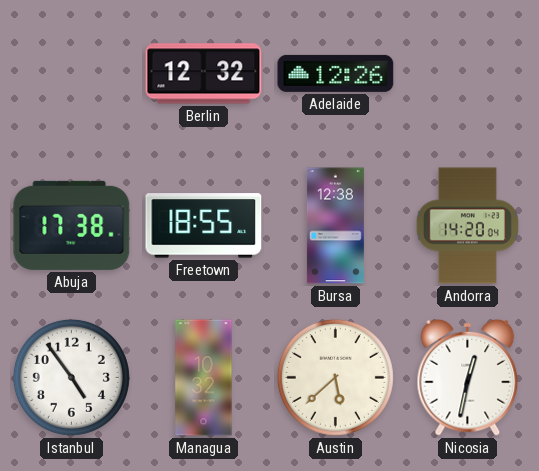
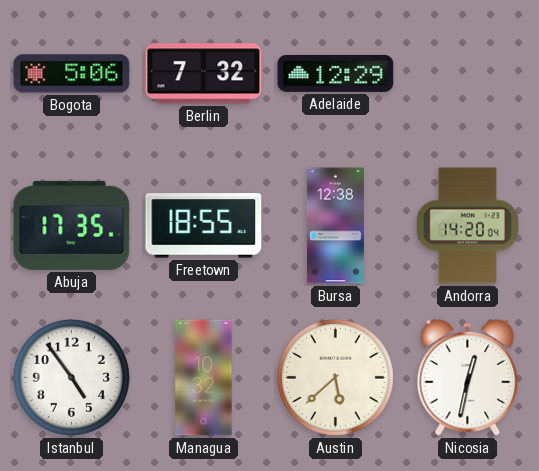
Bogota: none -> 5:06 (72, 74)
Berlin: 12:32 -> 7:32 (204, 74)
Adelaide: 12:26 -> 12:29 (336, 73)
Abuja: 17:38 -> 17:35 (72, 225)
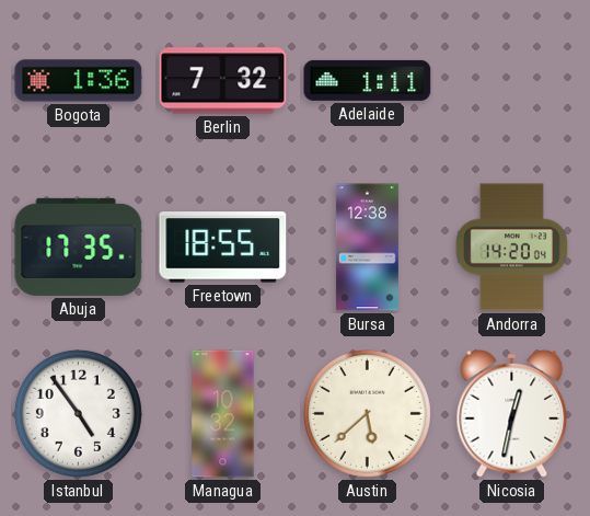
Bogota: 5:06 -> 1:36 (79, 81)
Adelaide: 12:29 -> 1:11 (368, 80)
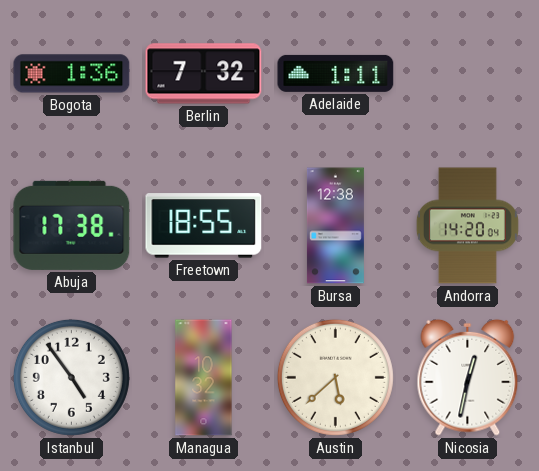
Abuja: 17:35 -> 17:38 (72, 225)
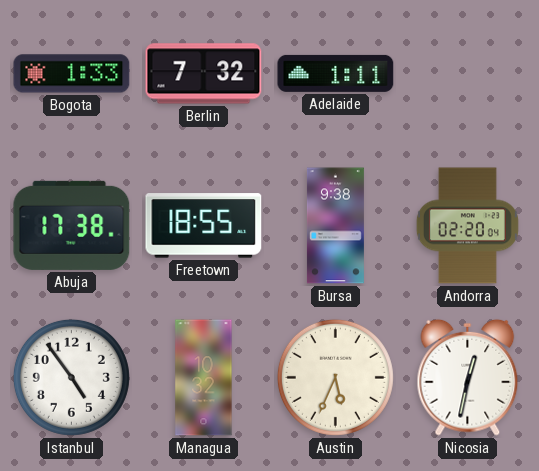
Bogota: 1:36 -> 1:33 (72, 74)
Bursa: 12:38 -> 9:38 (335, 226)
Andorra: 14:20 -> 02:20 (467, 226)
Austin: 5:38 -> 5:34 (335, 377)
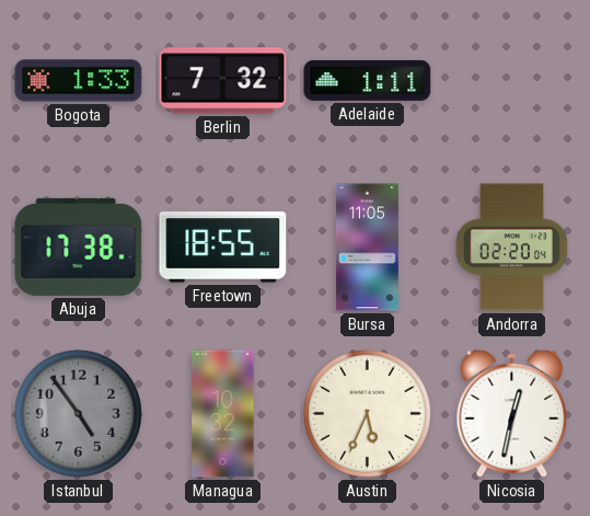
Bursa: 9:38 -> 11:05 (367, 248)
Istanbul dial: white -> grey (78, 413)
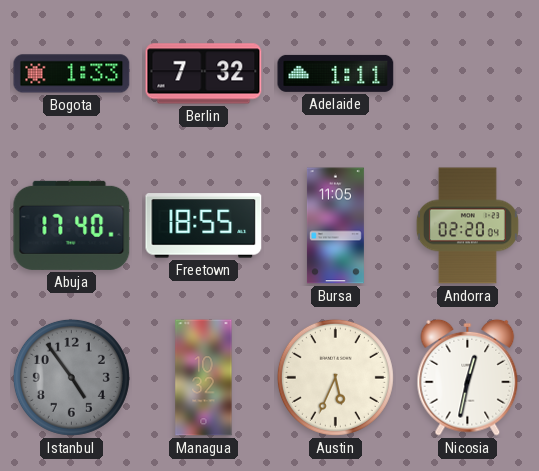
Abuja: 17:38 -> 17:40 (72, 225)
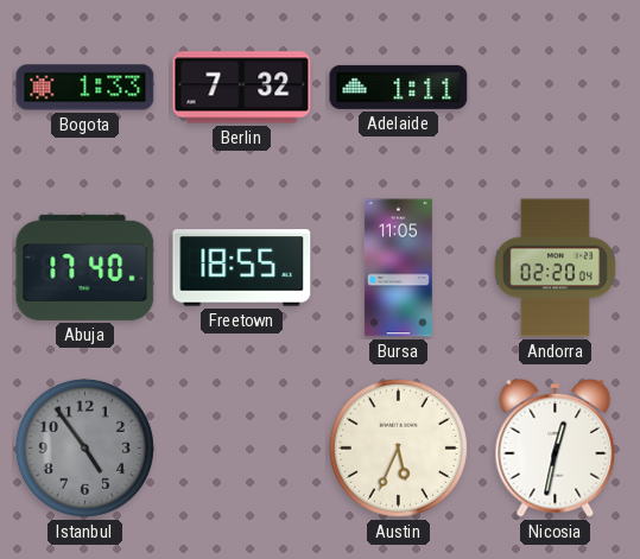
Managua: 10:32 -> none (204, 378)
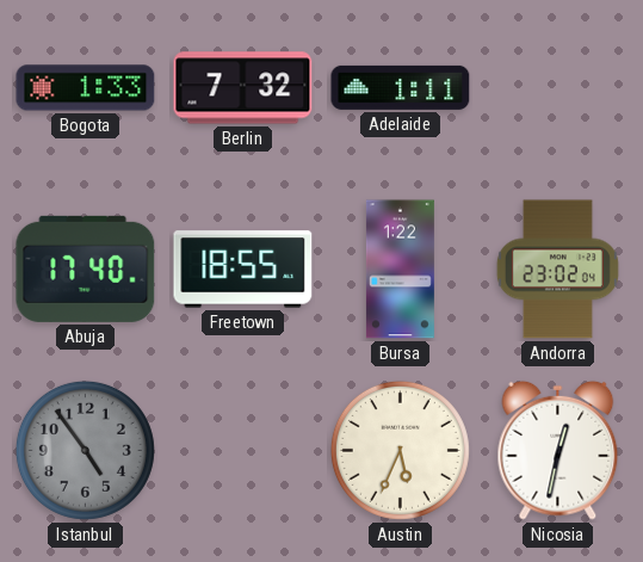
Bursa: 11:05 -> 1:22 (400, 270)
Andorra: 02:20 -> 23:02 (557, 270)
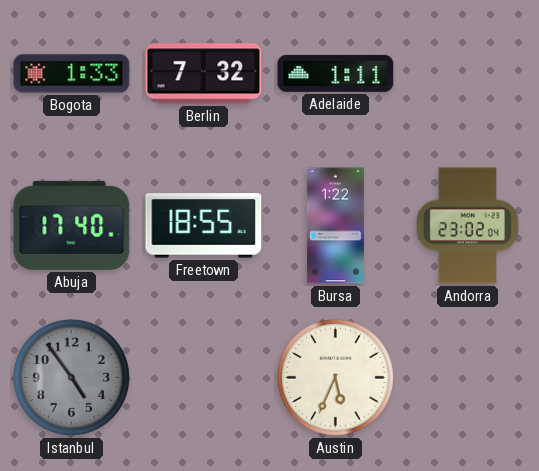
Nicosia: 12:32 -> none (558, 450)
